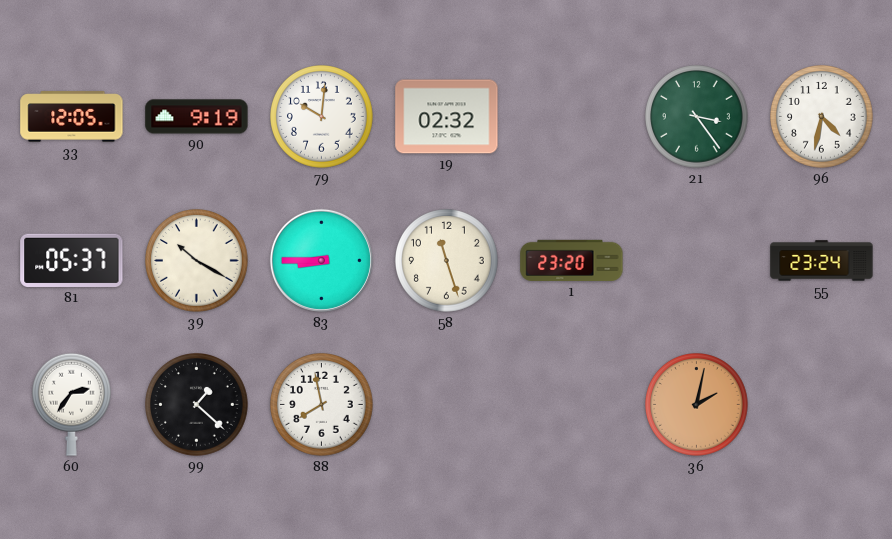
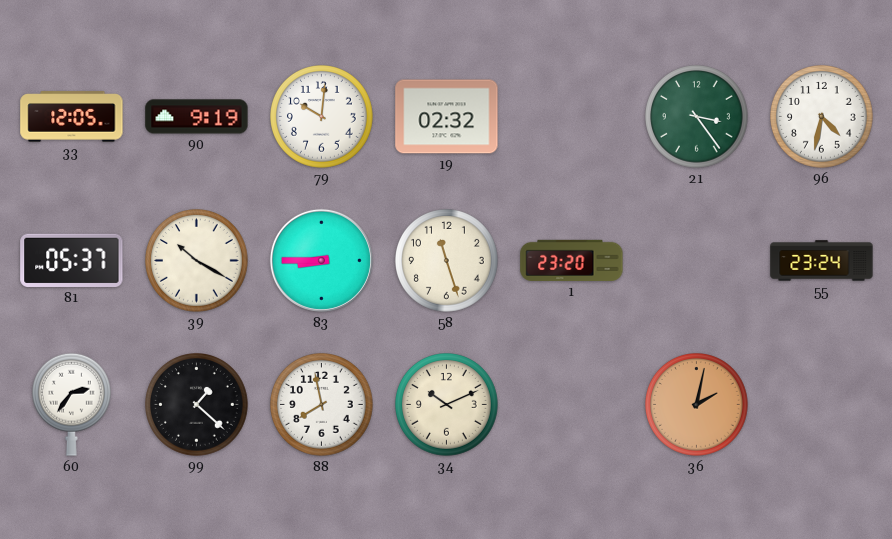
34: none -> 10:11 (447, 405)
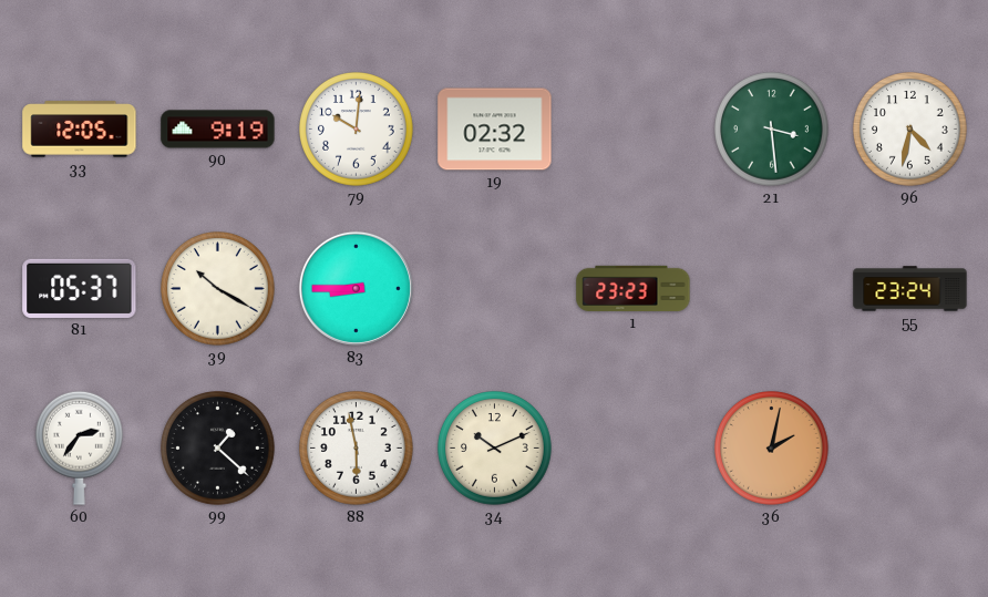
21: 3:24 -> 3:29 (772, 130)
58: 11:27 -> none (447, 261)
1: 23:20 -> 23:23 (634, 288)
88: 7:58 -> 5:58 (357, 449)
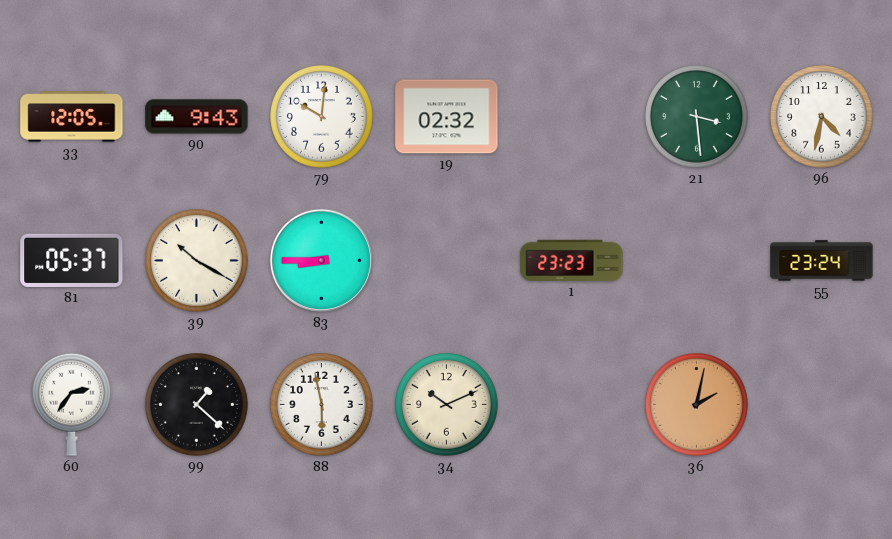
90: 9:19 -> 9:43 (197, 117)
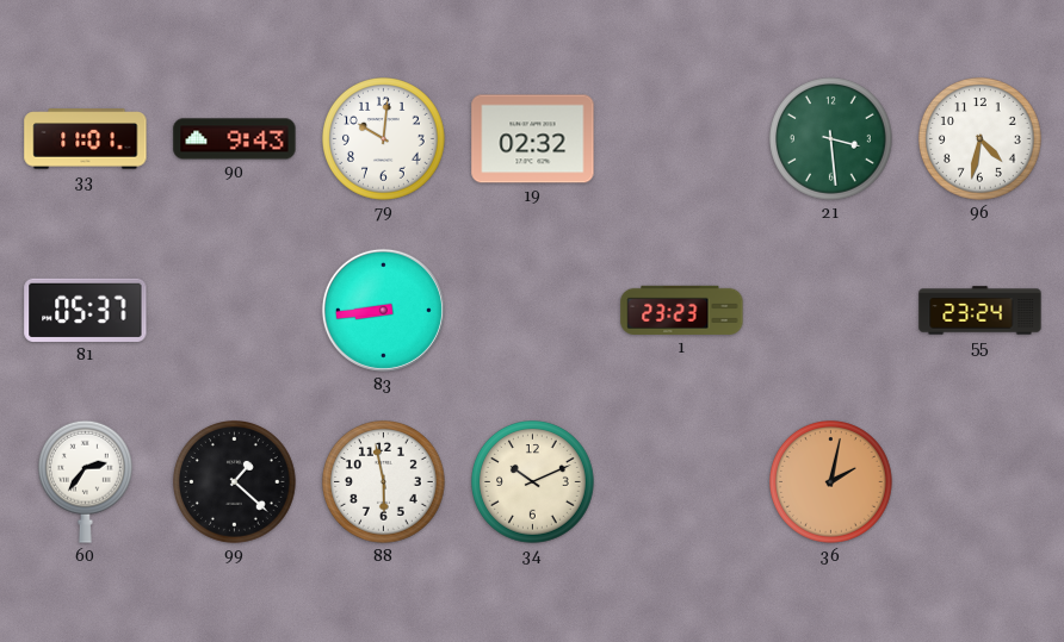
33: 12:05 -> 11:01 (86, 139)
39: 10:20 -> none (197, 261)
83: 8:45 -> 8:44 (383, 310)
